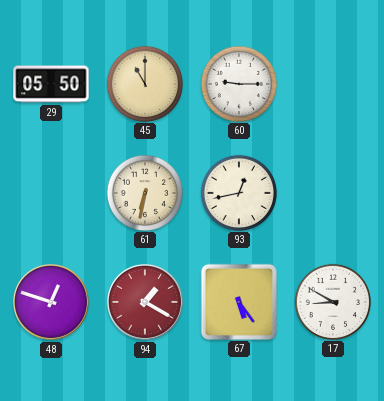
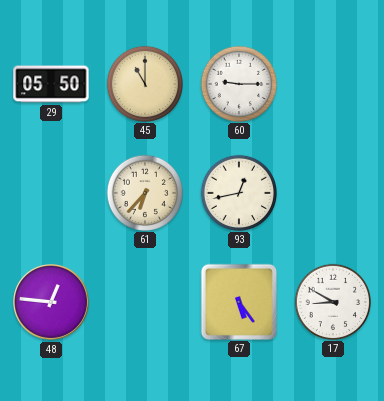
61: 6:32 -> 6:37 (144, 192)
48: 12:48 -> 12:46 (51, 302)
94: 1:20 -> none (145, 302)
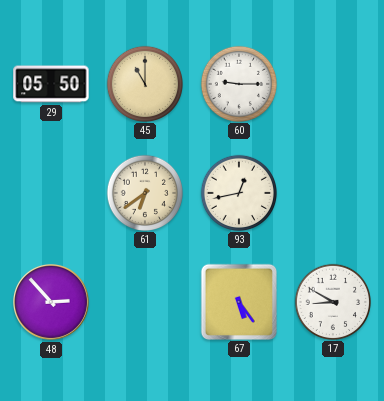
61: 6:37 -> 6:39 (144, 192)
48: 12:46 -> 2:53 (51, 302)
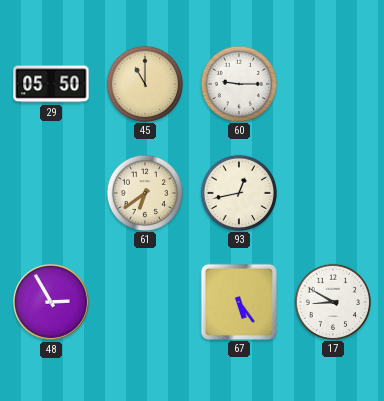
48: 2:53 -> 2:55 (51, 302)
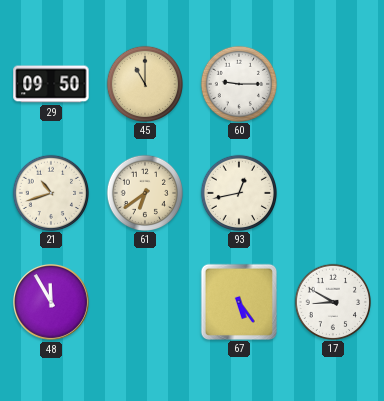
29: 05:50 -> 09:50 (51, 84)
21: none -> 10:42 (50, 192)
48: 2:55 -> 11:55 (51, 302)
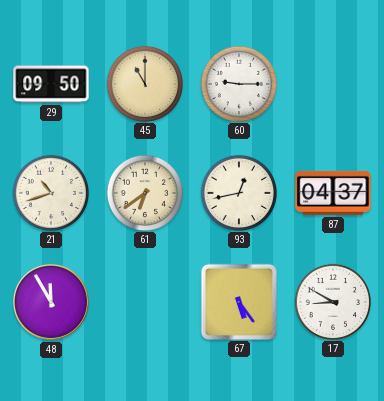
87: none -> 04:37 (333, 193)
